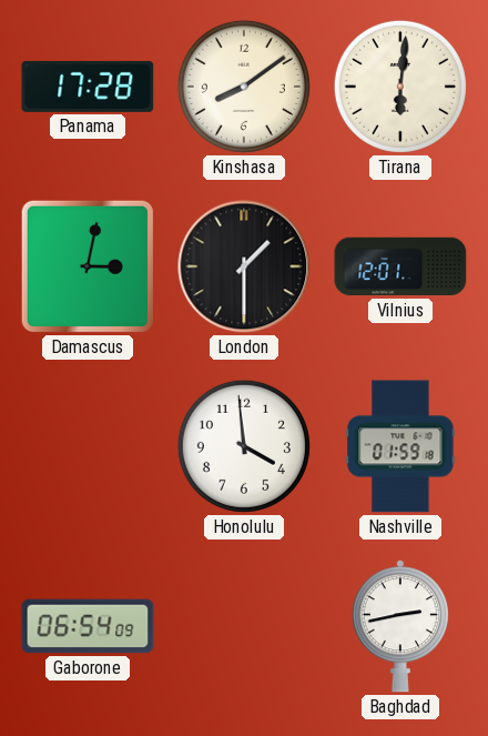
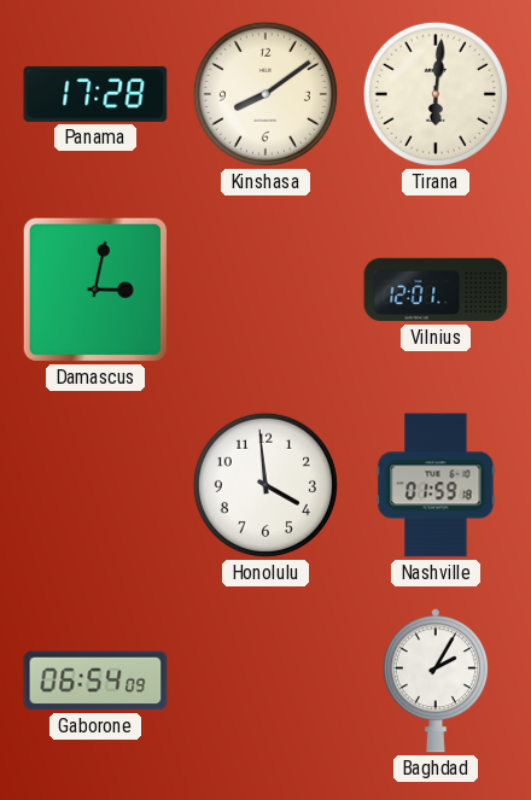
London: 1:30 -> none (244, 266)
Baghdad: 2:43 -> 2:05 (436, 681)
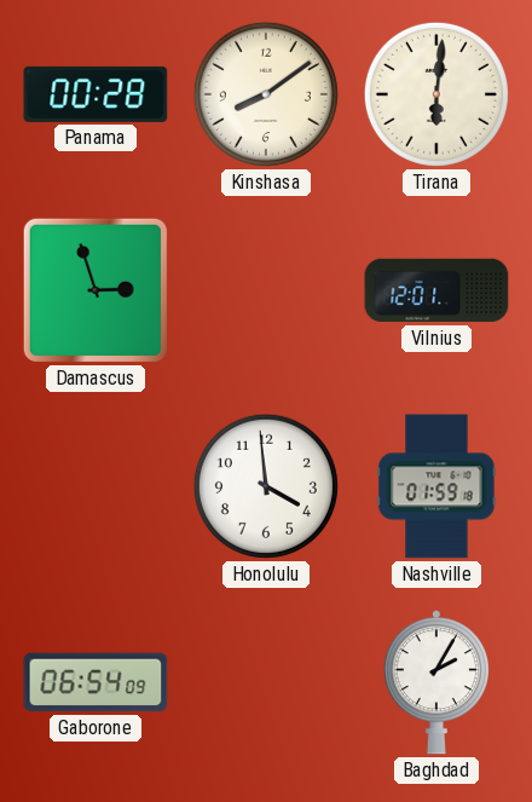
Panama: 17:28 -> 00:28 (96, 94)
Damascus: 3:02 -> 2:57 (96, 290)
